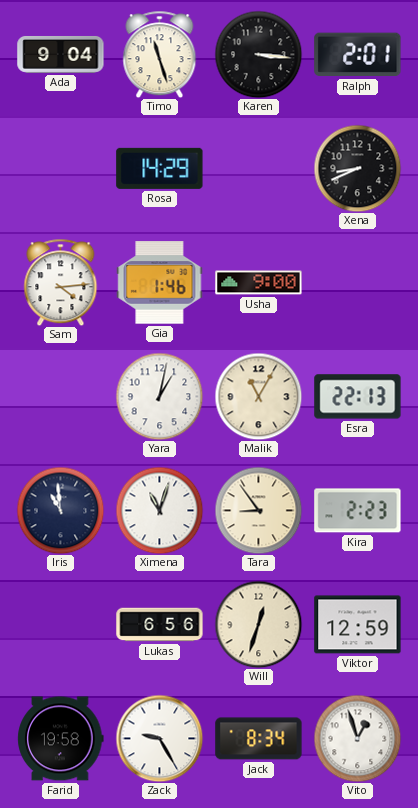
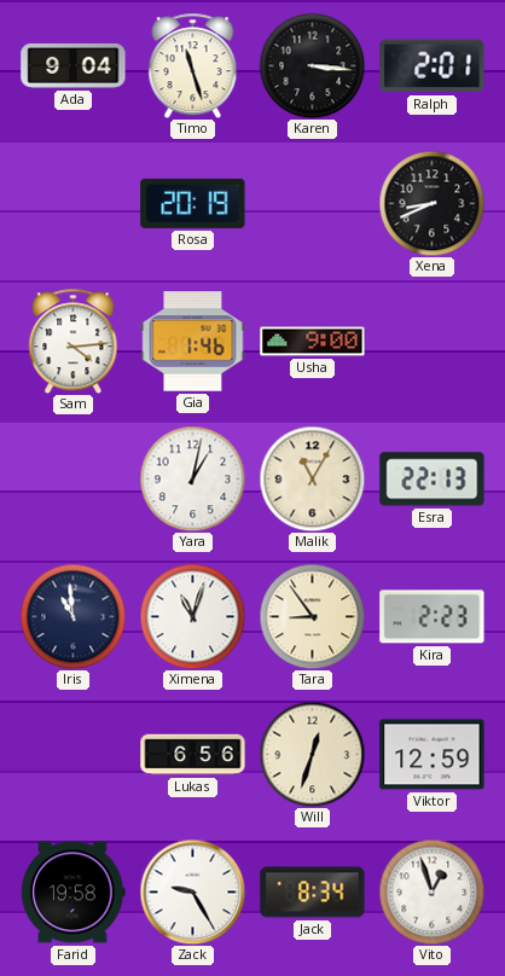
Rosa: 14:29 -> 20:19 (193, 203)
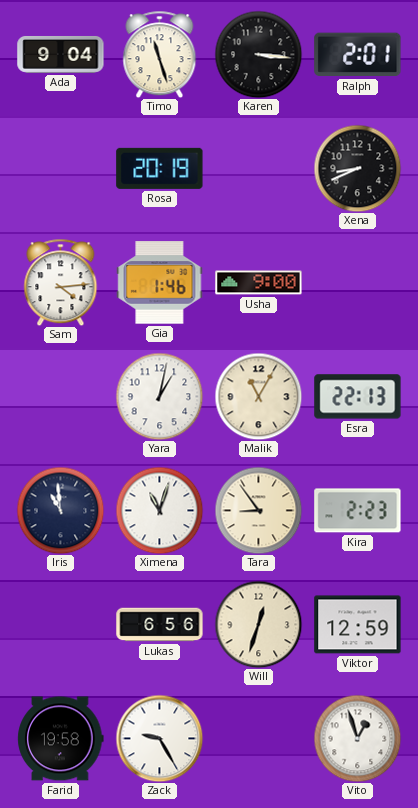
Jack: 8:34 -> none (313, 893)
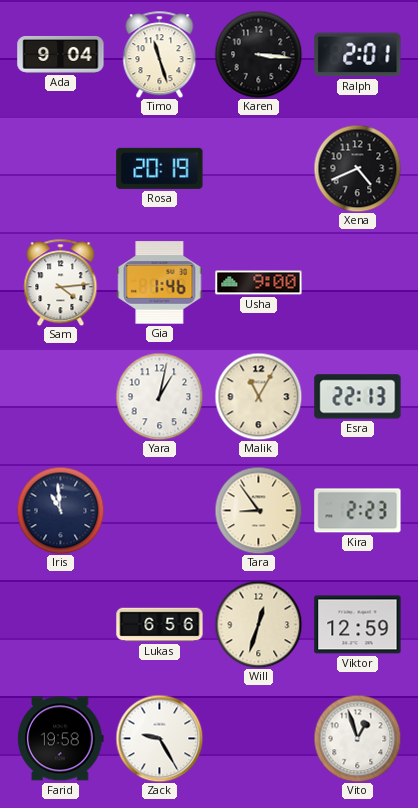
Xena: 8:41 -> 4:41 (357, 168)
Ximena: 11:03 -> none (159, 510)
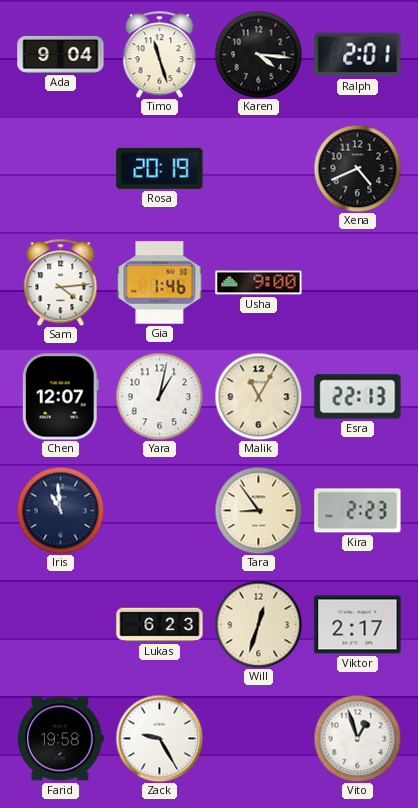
Karen: 3:16 -> 4:16 (258, 54)
Chen: none -> 12:07 (60, 397)
Lukas: 6:56 -> 6:23 (160, 625)
Viktor: 12:59 -> 2:17 (358, 625)
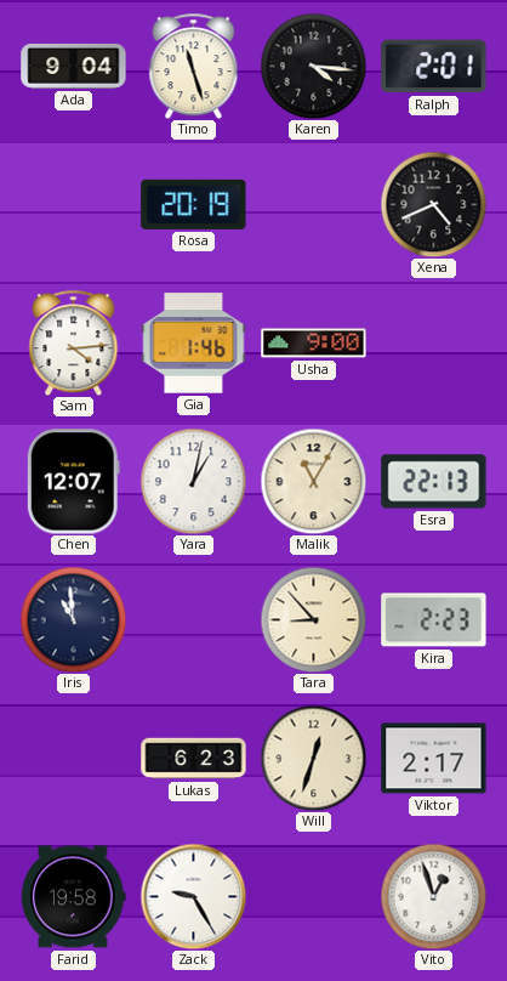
Tara: 8:54 -> 8:53 (313, 619)
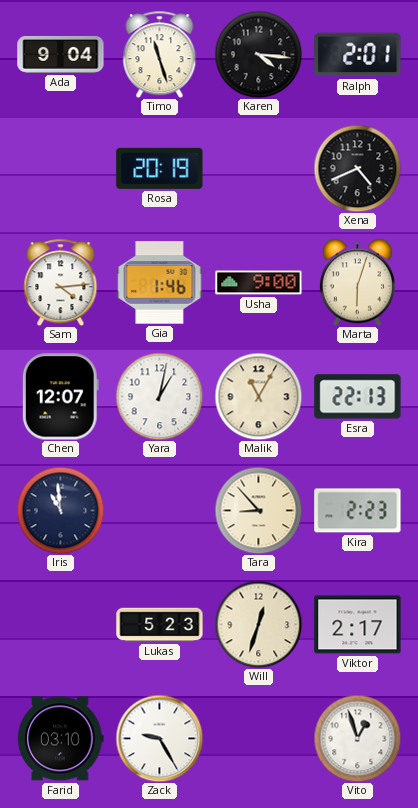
Marta: none -> 6:03 (357, 282)
Lukas: 6:23 -> 5:23 (160, 625)
Farid: 19:58 -> 03:10 (61, 739)
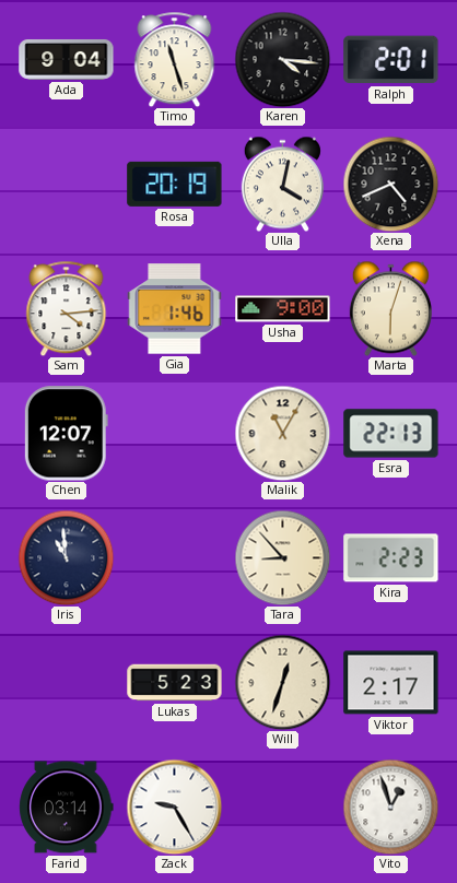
Ulla: none -> 4:02 (282, 184)
Yara: 1:02 -> none (159, 396)
Farid: 03:10 -> 03:14 (67, 808)
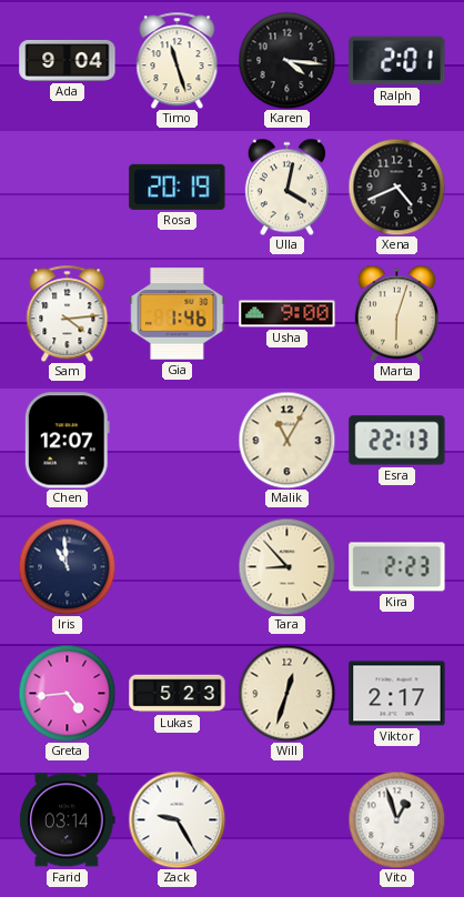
Greta: none -> 4:44 (67, 693)
